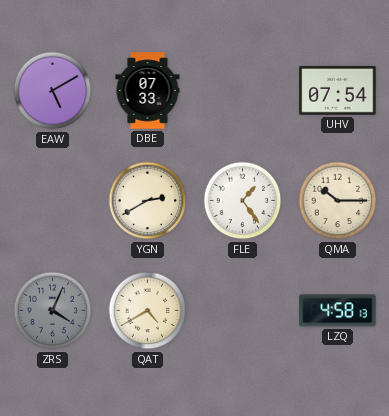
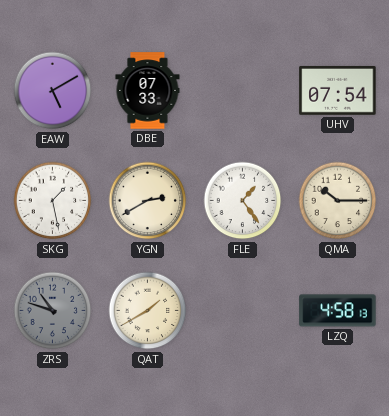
SKG: none -> 1:28 (53, 201)
ZRS: 4:04 -> 10:48 (53, 311)
QAT: 4:40 -> 1:40 (148, 311)
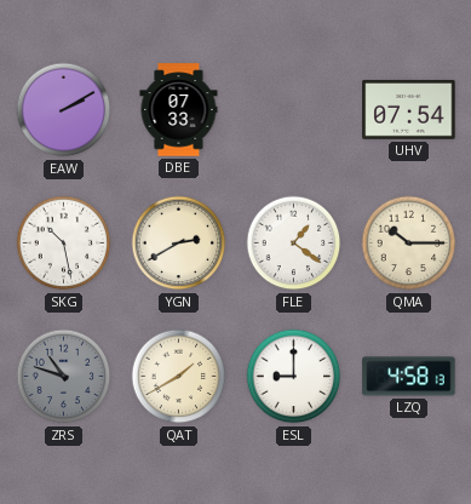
EAW: 5:10 -> 2:10 (64, 110)
SKG: 1:28 -> 10:28 (64, 244)
FLE: 1:24 -> 1:21 (294, 244)
ESL: none -> 9:00 (294, 377)
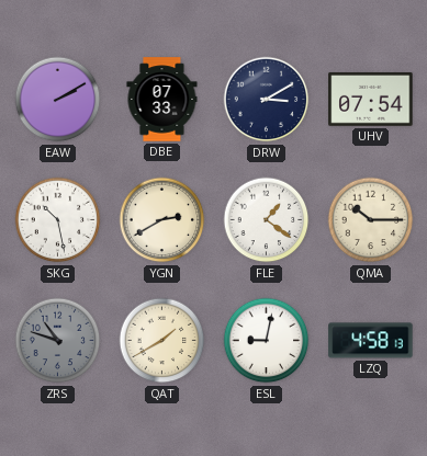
DRW: none -> 3:10 (267, 100)
ESL: 9:00 -> 9:02 (267, 341)
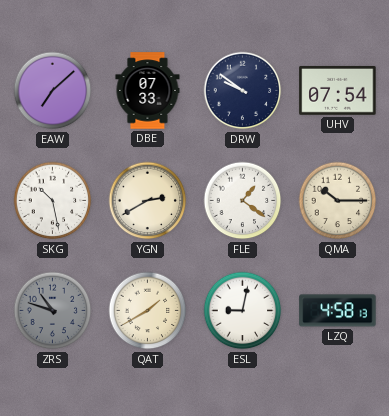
EAW: 2:10 -> 7:08 (53, 91)
DRW: 3:10 -> 9:51 (243, 91)
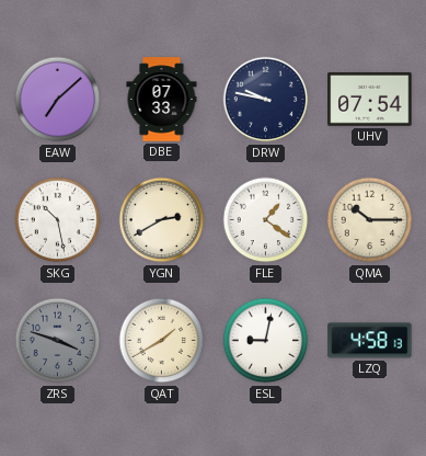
DRW: 9:51 -> 9:47 (266, 100)
ZRS: 10:48 -> 3:48 (58, 341)
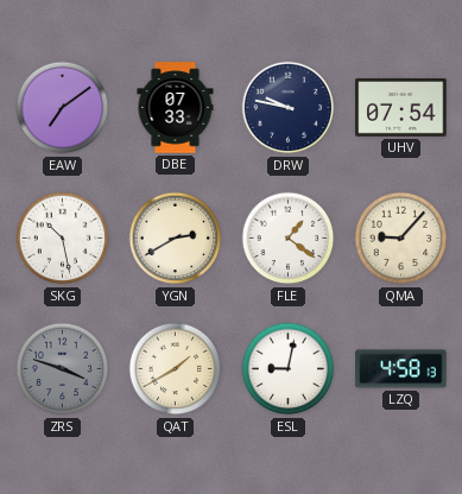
EAW: 7:08 -> 7:09 (63, 108)
QMA: 10:15 -> 9:07 (401, 239)
